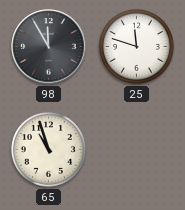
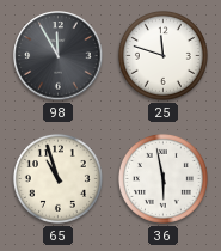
36: none -> 5:58 (162, 178)
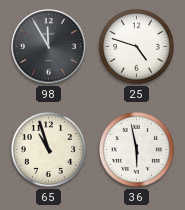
25: 11:48 -> 4:48 (136, 46)
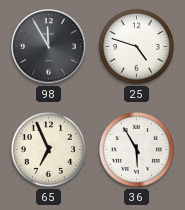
65: 10:57 -> 6:56 (48, 149)
36: 5:58 -> 5:55 (136, 149)
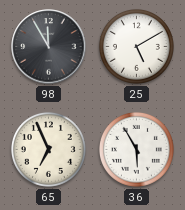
25: 4:48 -> 5:10 (136, 46)
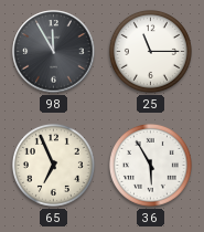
25: 5:10 -> 11:15 (150, 51)
